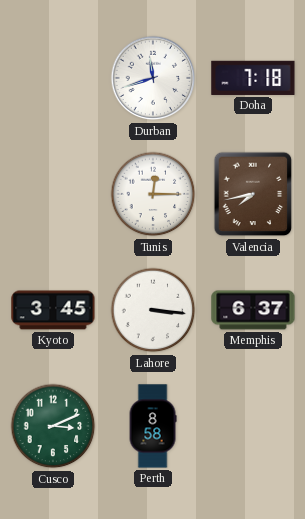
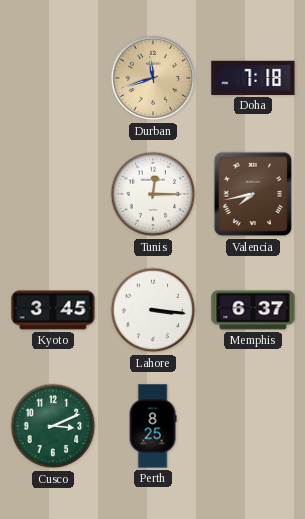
Durban dial: white -> champagne (153, 78)
Perth: 8:58 -> 8:25 (153, 426)
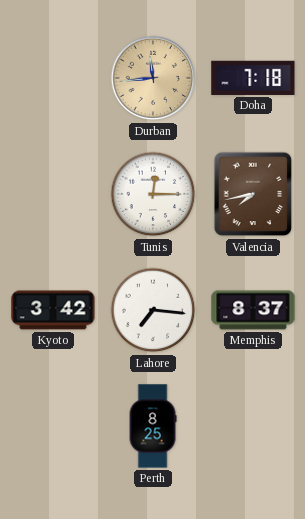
Durban: 11:42 -> 11:44 (153, 78)
Kyoto: 3:45 -> 3:42 (53, 310)
Lahore: 3:16 -> 7:16 (153, 310)
Memphis: 6:37 -> 8:37 (253, 310)
Cusco: 3:11 -> none (53, 426)
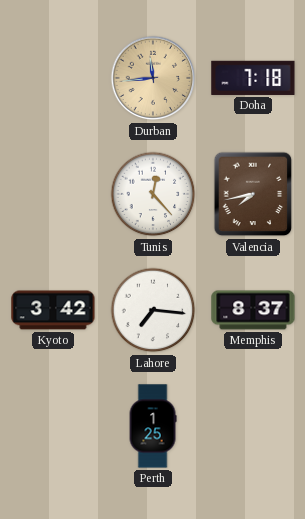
Tunis: 12:15 -> 12:23 (153, 194)
Perth: 8:25 -> 1:25 (153, 426)
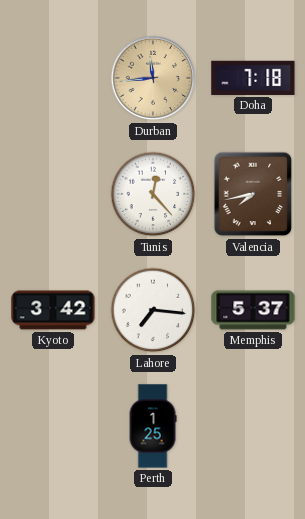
Memphis: 8:37 -> 5:37 (253, 310)
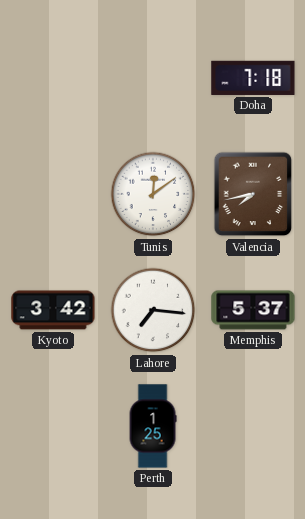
Durban: 11:44 -> none (153, 78)
Tunis: 12:23 -> 12:09 (153, 194)
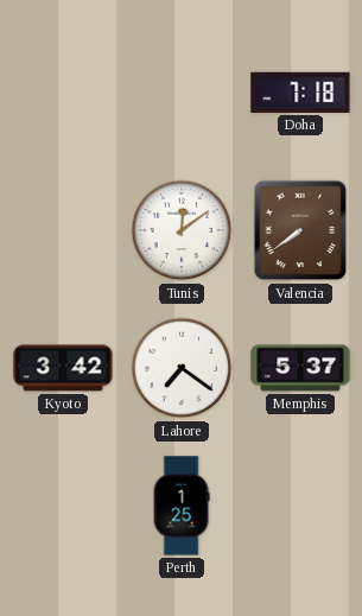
Valencia: 7:43 -> 7:39 (300, 230)
Lahore: 7:16 -> 7:21 (182, 368)
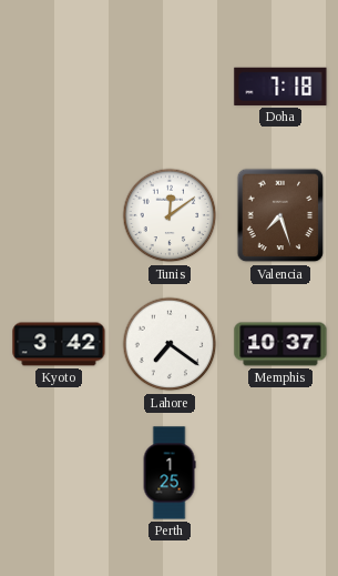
Valencia: 7:39 -> 7:27 (280, 215)
Memphis: 5:37 -> 10:37 (280, 344)
